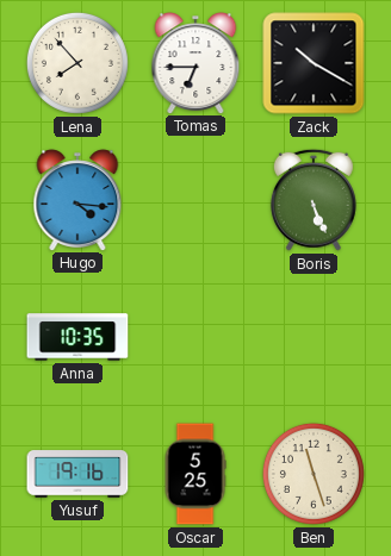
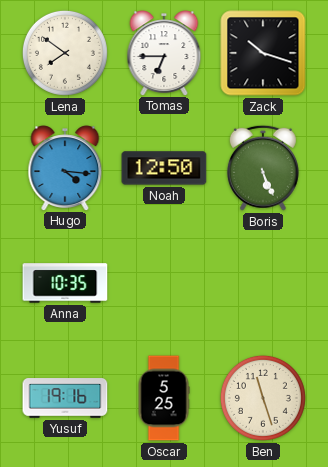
Lena: 7:53 -> 7:51 (65, 53)
Zack: 10:20 -> 10:18 (263, 53)
Noah: none -> 12:50 (164, 168)
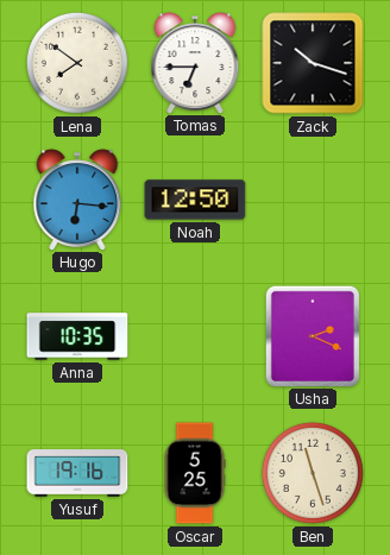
Hugo: 4:16 -> 6:16 (77, 200)
Boris: 5:26 -> none (263, 168)
Usha: none -> 2:19 (312, 335)
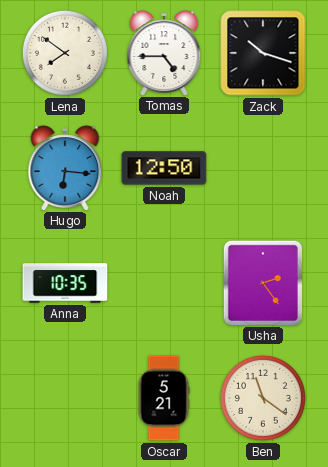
Tomas: 6:45 -> 4:45 (164, 53)
Usha: 2:19 -> 2:24 (262, 282)
Yusuf: 19:16 -> none (77, 473)
Oscar: 5:25 -> 5:21 (164, 398)
Ben: 11:27 -> 11:21 (263, 398)
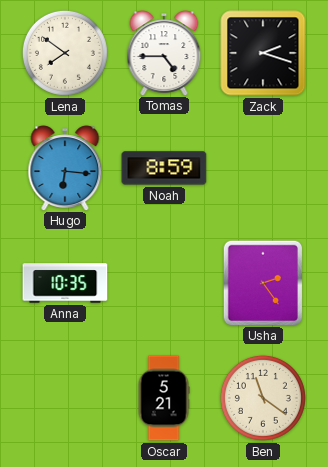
Zack: 10:18 -> 2:18 (263, 53)
Noah: 12:50 -> 8:59 (164, 168)
